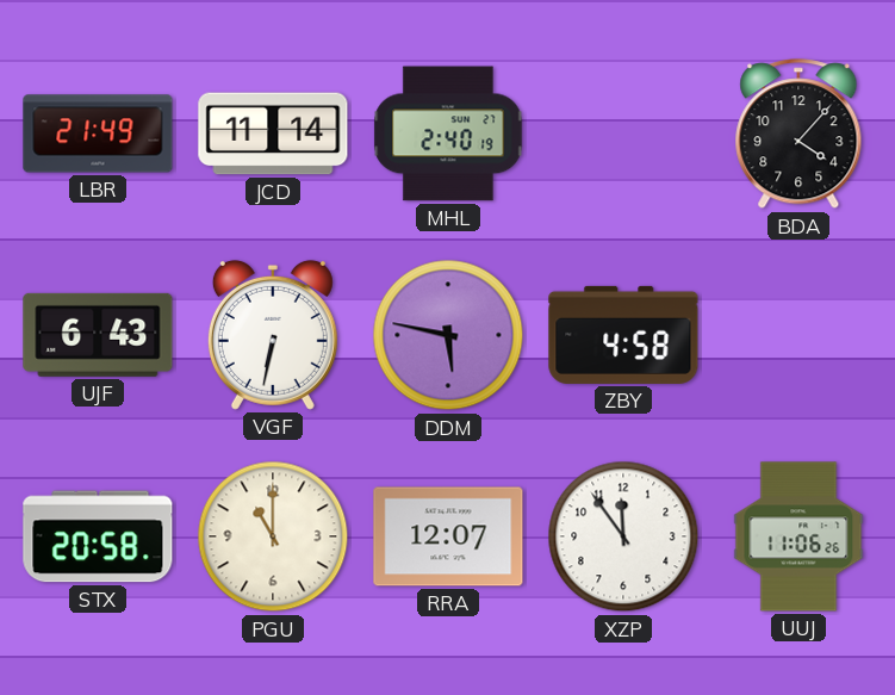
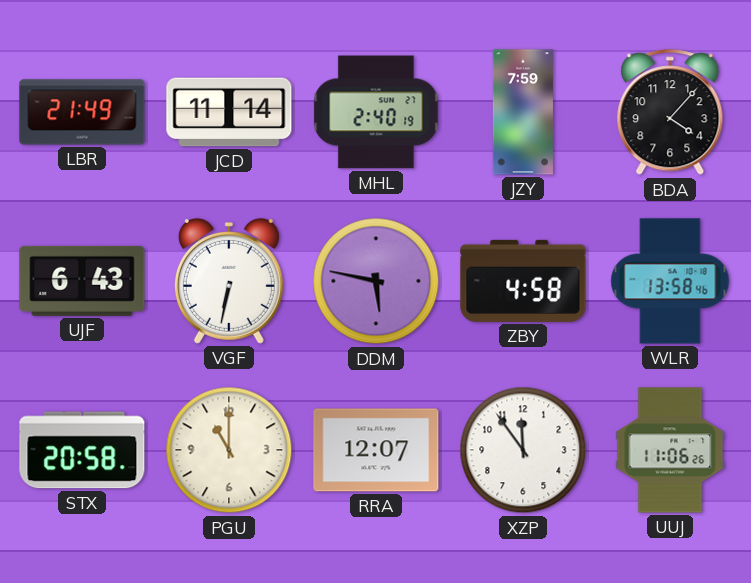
JZY: none -> 7:59 (523, 112)
WLR: none -> 13:58 (670, 281)
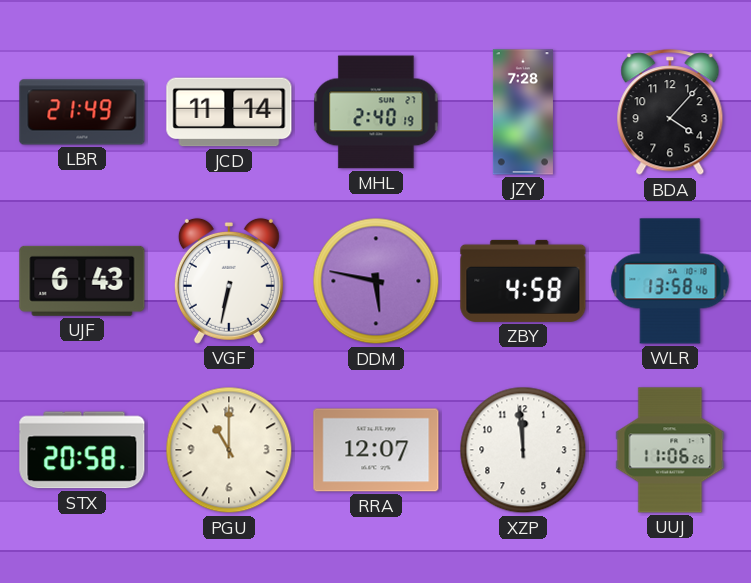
JZY: 7:59 -> 7:28 (523, 112)
XZP: 11:54 -> 11:59 (523, 450)
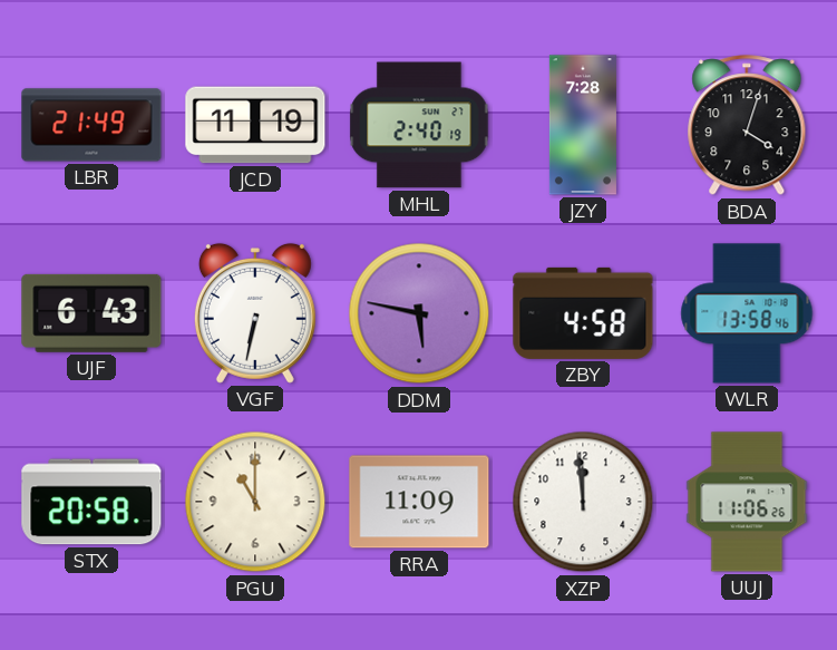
JCD: 11:14 -> 11:19 (255, 125)
BDA: 4:07 -> 4:03 (747, 126)
RRA: 12:07 -> 11:09 (419, 502)
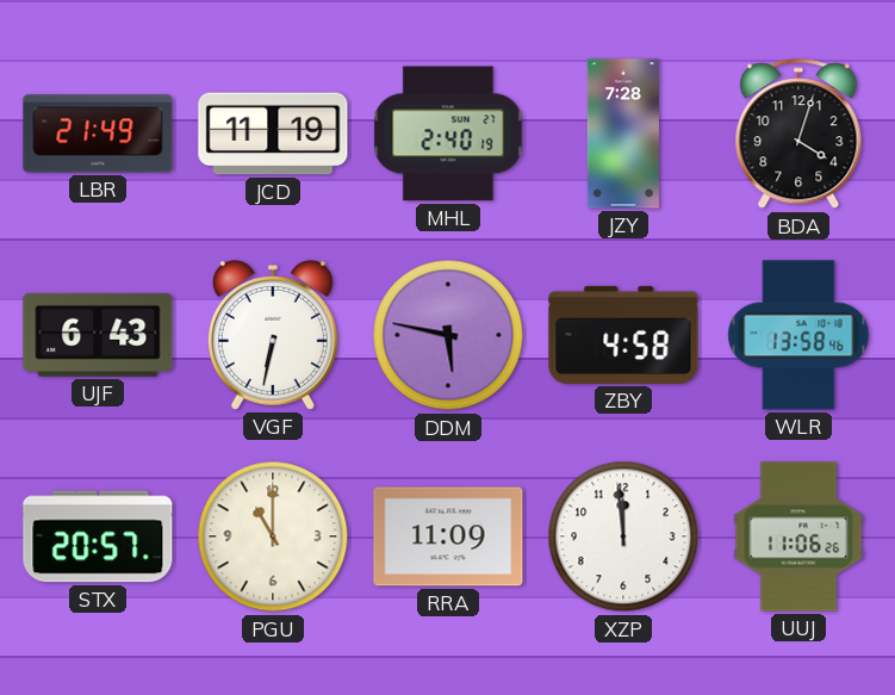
STX: 20:58 -> 20:57 (98, 536)
